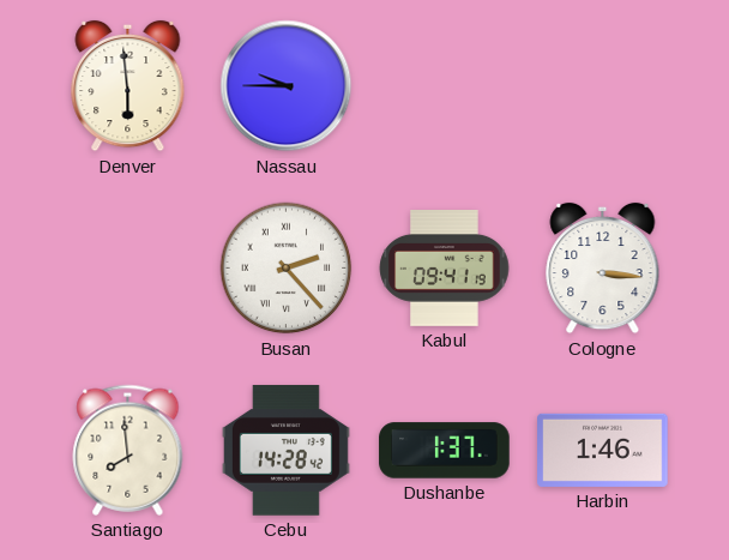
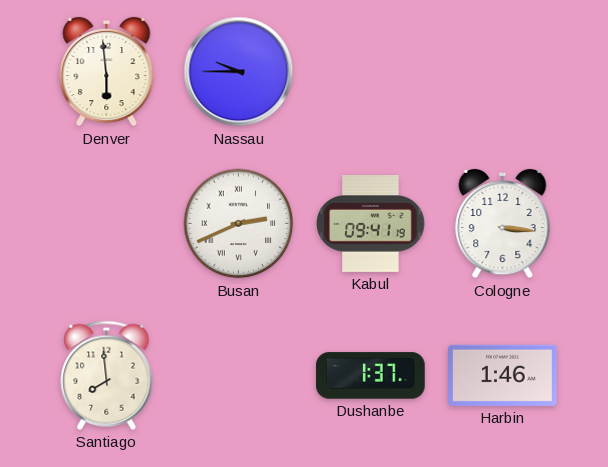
Busan: 2:23 -> 2:41 (239, 224)
Cebu: 14:28 -> none (285, 451)
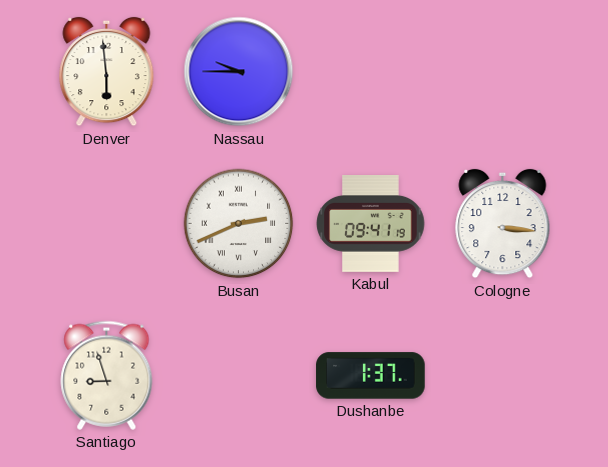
Santiago: 7:59 -> 8:57 (107, 375)
Harbin: 1:46 -> none (503, 375)
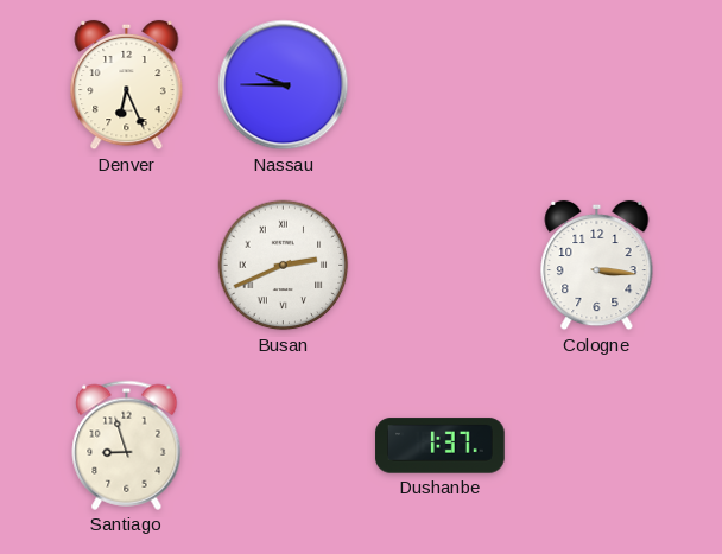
Denver: 5:59 -> 6:26 (127, 85)
Kabul: 09:41 -> none (371, 224)
